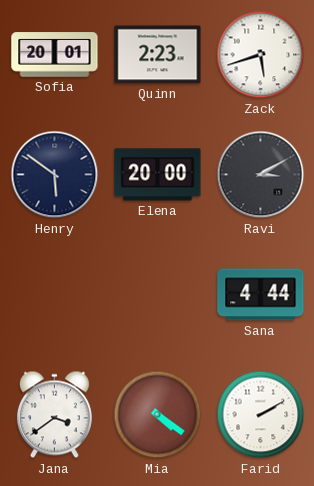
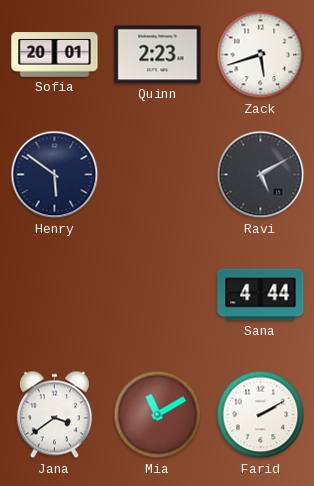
Elena: 20:00 -> none (158, 175)
Ravi: 3:10 -> 5:10 (261, 175)
Mia: 4:21 -> 11:10 (158, 415)
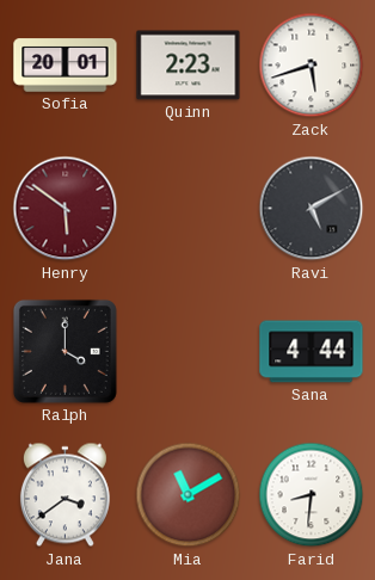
Henry dial: navy -> burgundy (66, 209)
Ralph: none -> 4:00 (64, 351)
Farid: 2:10 -> 8:31 (312, 495)
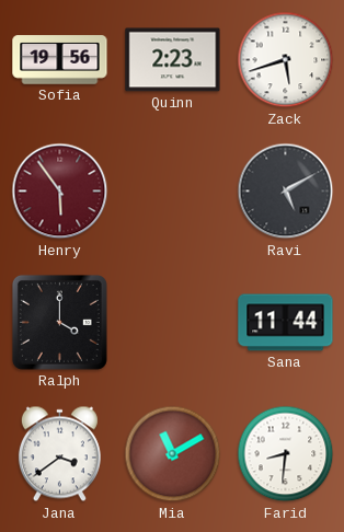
Sofia: 20:01 -> 19:56 (60, 60)
Henry: 5:51 -> 5:54 (60, 192)
Sana: 4:44 -> 11:44 (286, 323)
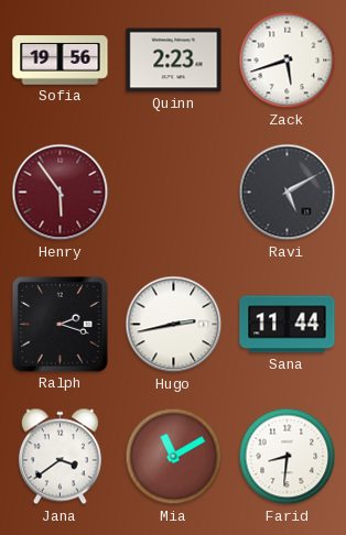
Ralph: 4:00 -> 2:18 (60, 324)
Hugo: none -> 2:43 (174, 325)
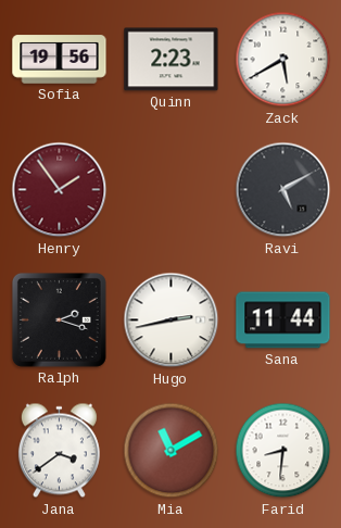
Zack: 5:42 -> 5:40 (283, 60)
Henry: 5:54 -> 1:54 (60, 190)
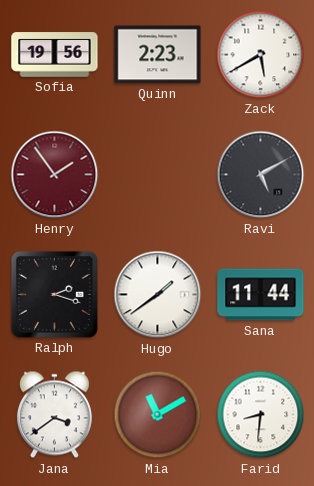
Hugo: 2:43 -> 1:39 (158, 295)
